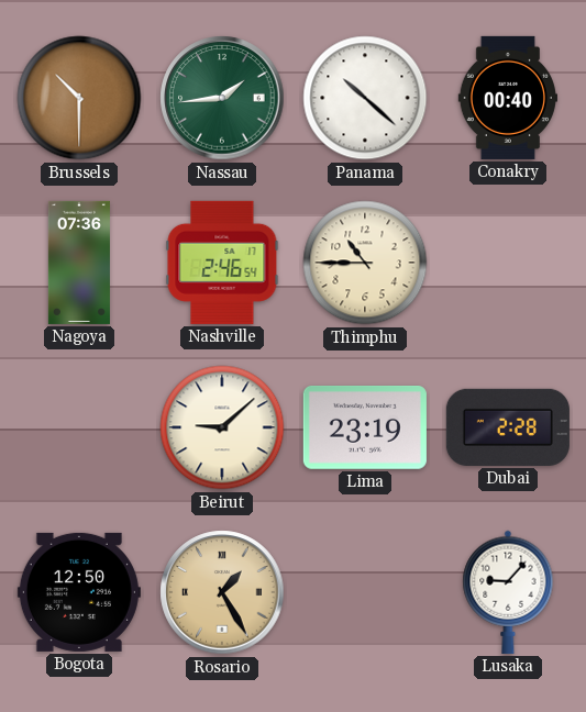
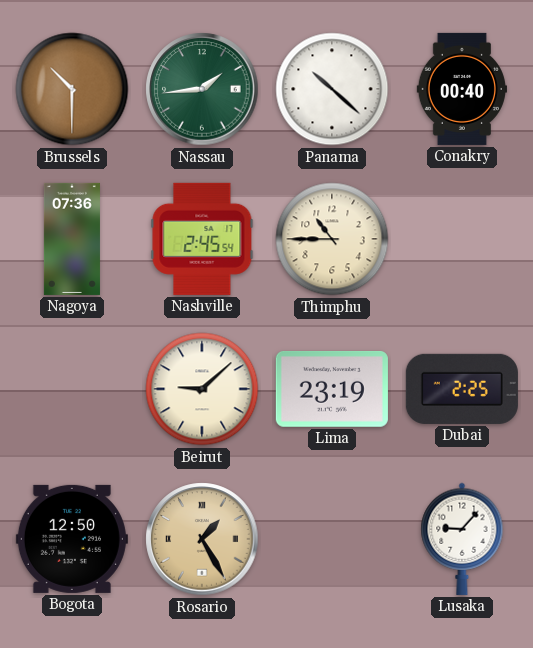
Nashville: 2:46 -> 2:45 (202, 239)
Dubai: 2:28 -> 2:25 (462, 389)
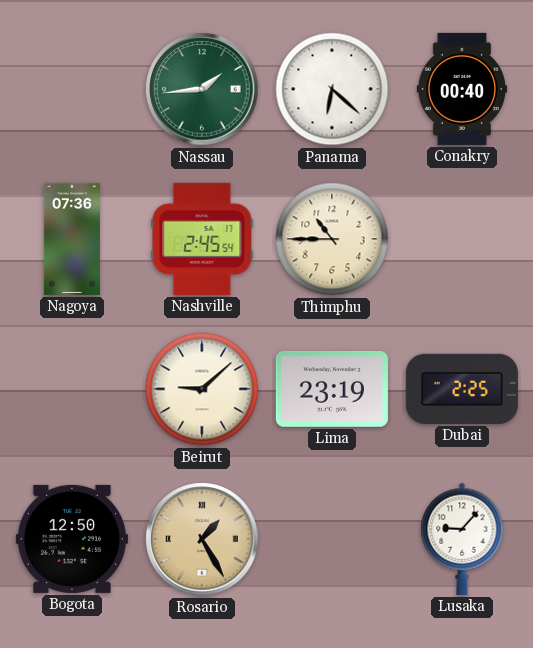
Brussels: 10:30 -> none (72, 89)
Panama: 10:22 -> 6:22 (332, 89)
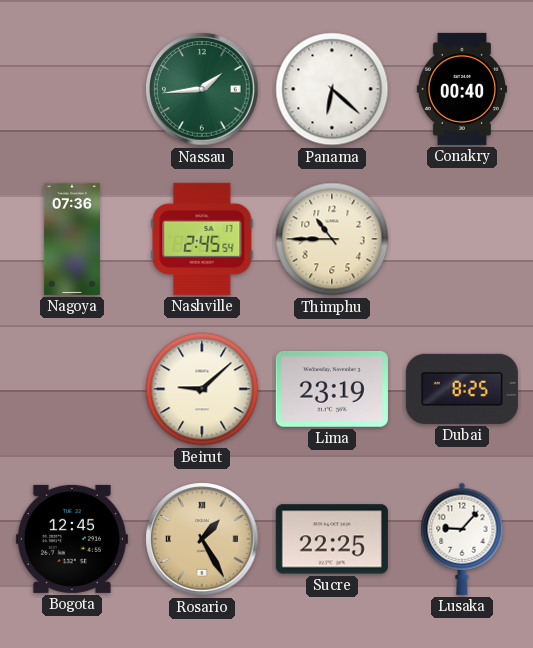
Dubai: 2:25 -> 8:25 (462, 389)
Bogota: 12:50 -> 12:45 (72, 539)
Sucre: none -> 22:25 (332, 539)
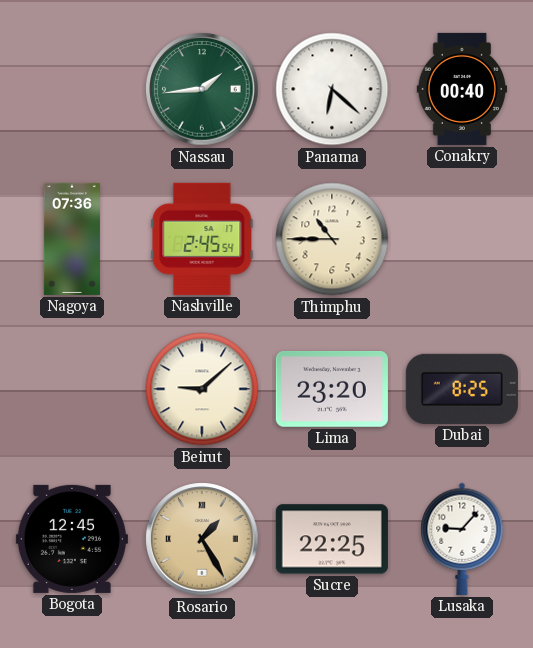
Lima: 23:19 -> 23:20 (332, 390)
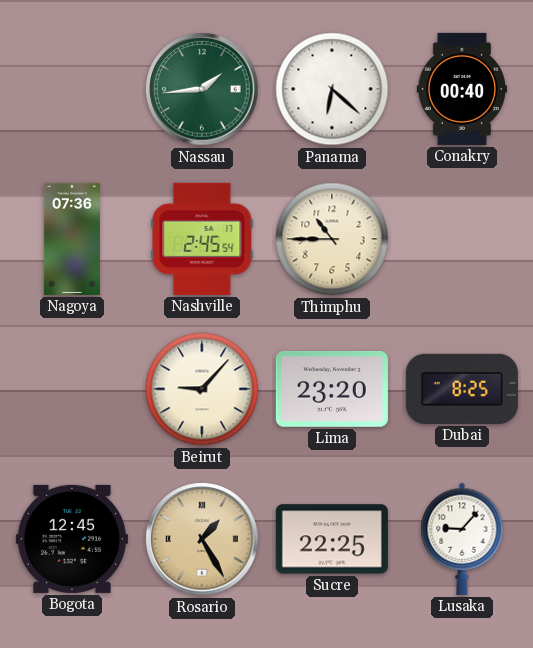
Beirut: 9:08 -> 9:07 (202, 389)
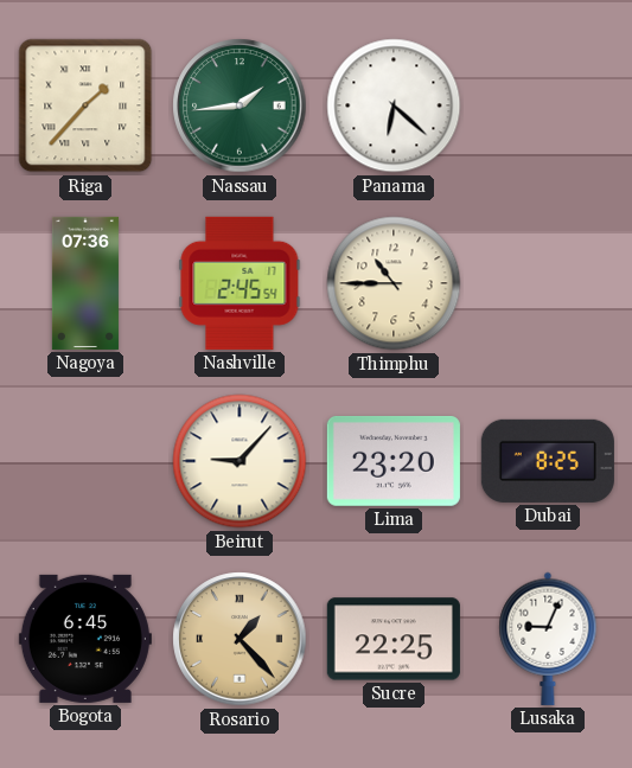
Riga: none -> 1:37 (85, 105)
Conakry: 00:40 -> none (461, 89)
Bogota: 12:45 -> 6:45 (85, 639)
Rosario: 1:25 -> 1:23 (240, 639)
Lusaka: 9:07 -> 9:04 (548, 639)
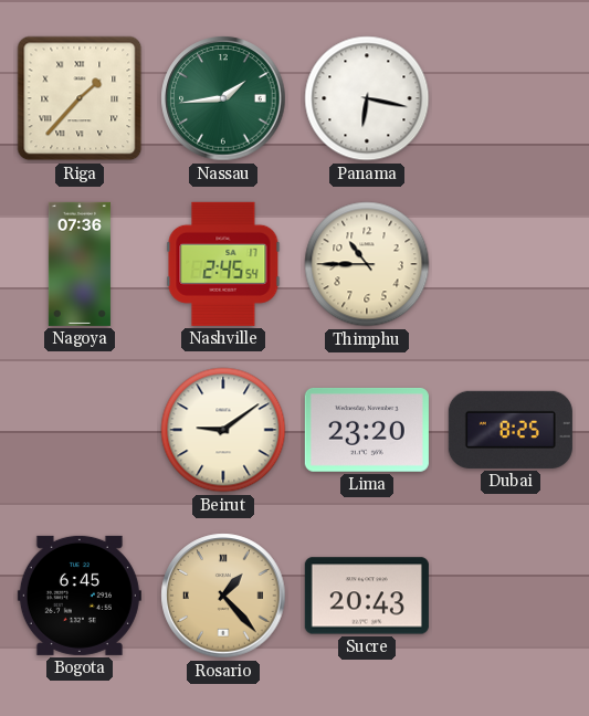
Panama: 6:22 -> 6:17 (367, 98)
Beirut: 9:07 -> 9:09 (223, 430)
Sucre: 22:25 -> 20:43 (367, 596)
Lusaka: 9:04 -> none (548, 639)
